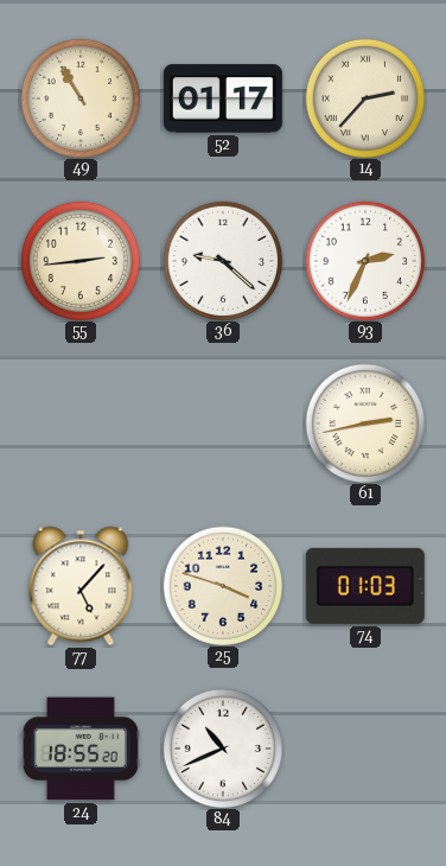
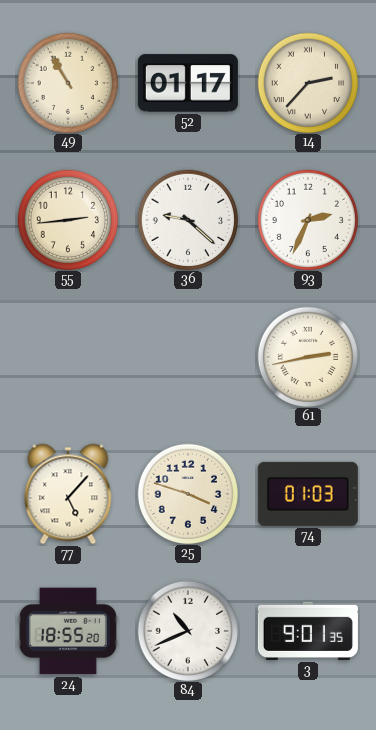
3: none -> 9:01 (308, 631)
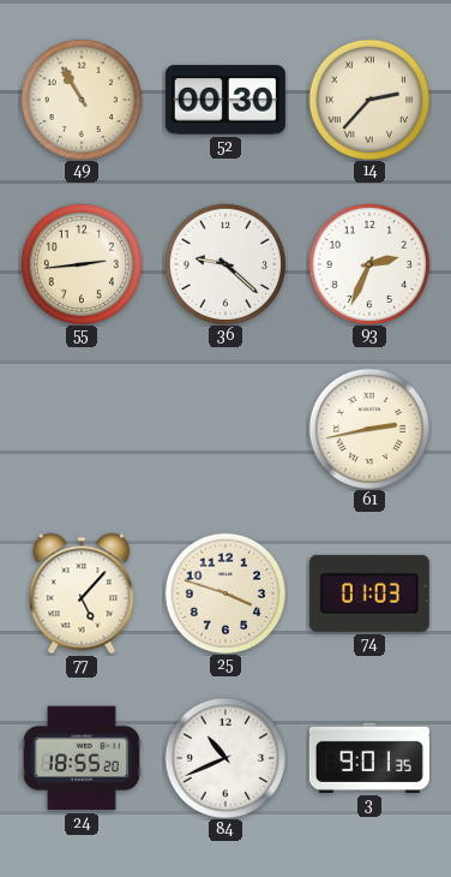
52: 01:17 -> 00:30 (225, 100)
